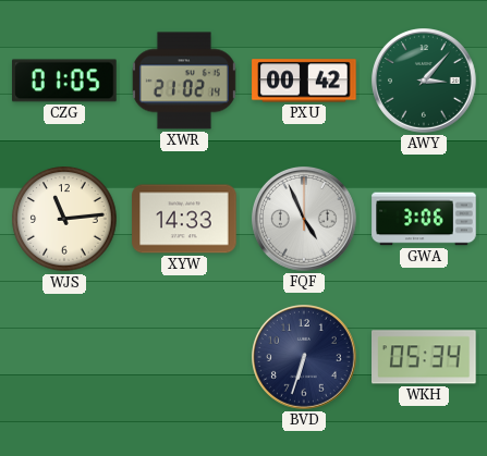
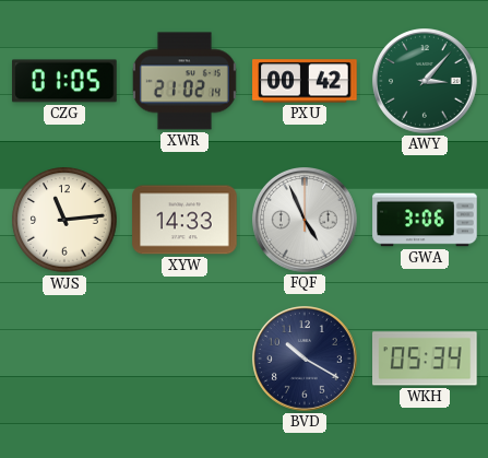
BVD: 6:33 -> 10:20 (306, 360)
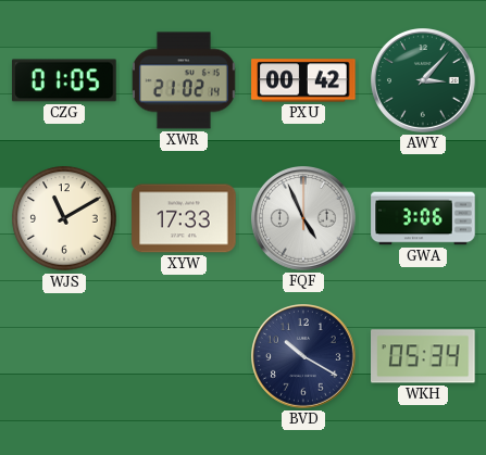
WJS: 11:14 -> 11:10 (64, 218)
XYW: 14:33 -> 17:33 (184, 218)
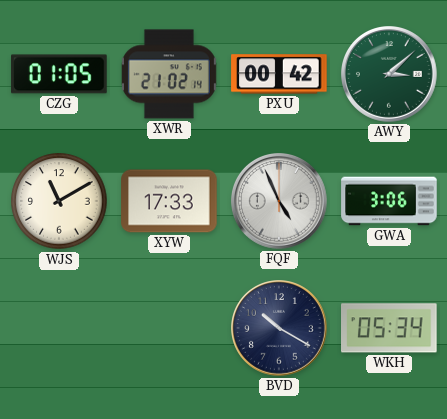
AWY: 3:07 -> 3:08 (390, 75)
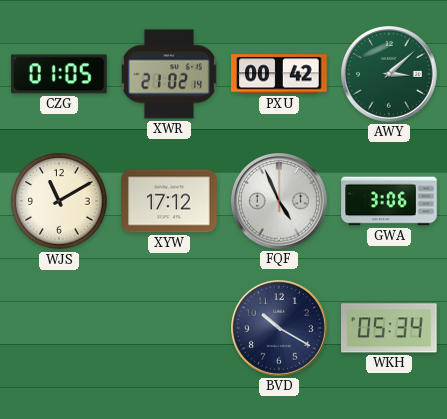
XYW: 17:33 -> 17:12 (169, 201)
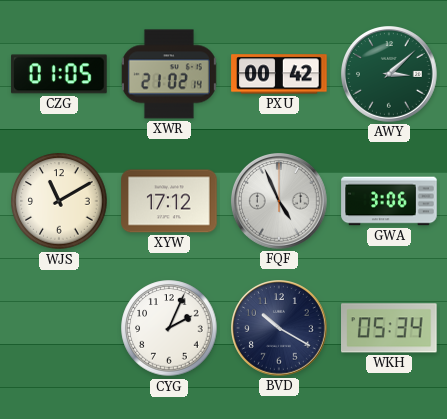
CYG: none -> 2:04 (169, 328)
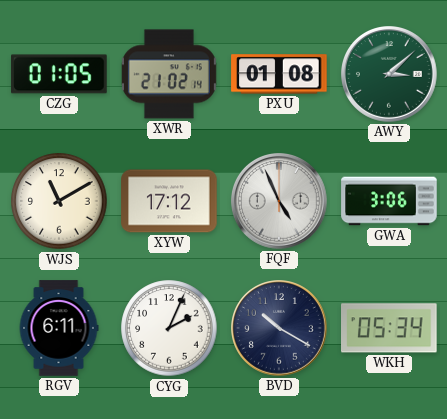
PXU: 00:42 -> 01:08 (279, 74)
RGV: none -> 6:11 (59, 328)
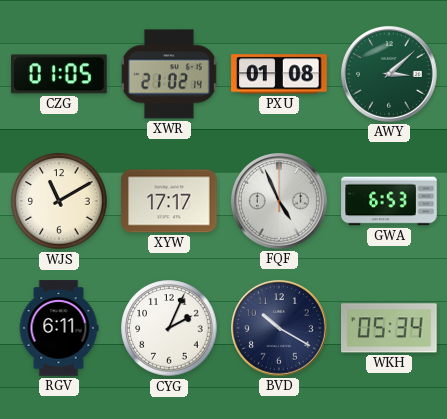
XYW: 17:12 -> 17:17 (169, 201)
GWA: 3:06 -> 6:53 (389, 201)
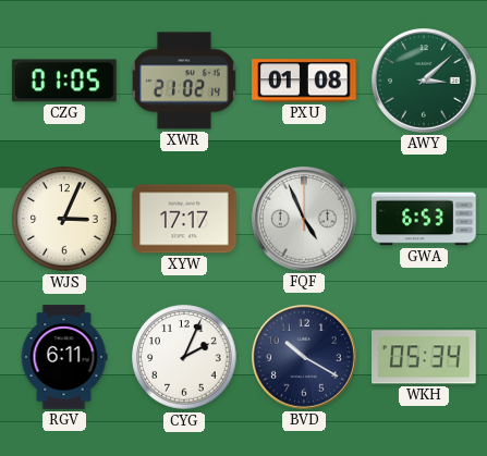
WJS: 11:10 -> 3:04 (64, 219)
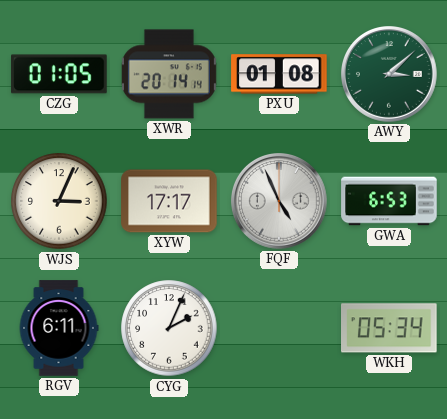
XWR: 21:02 -> 20:14 (169, 74)
BVD: 10:20 -> none (305, 358)
